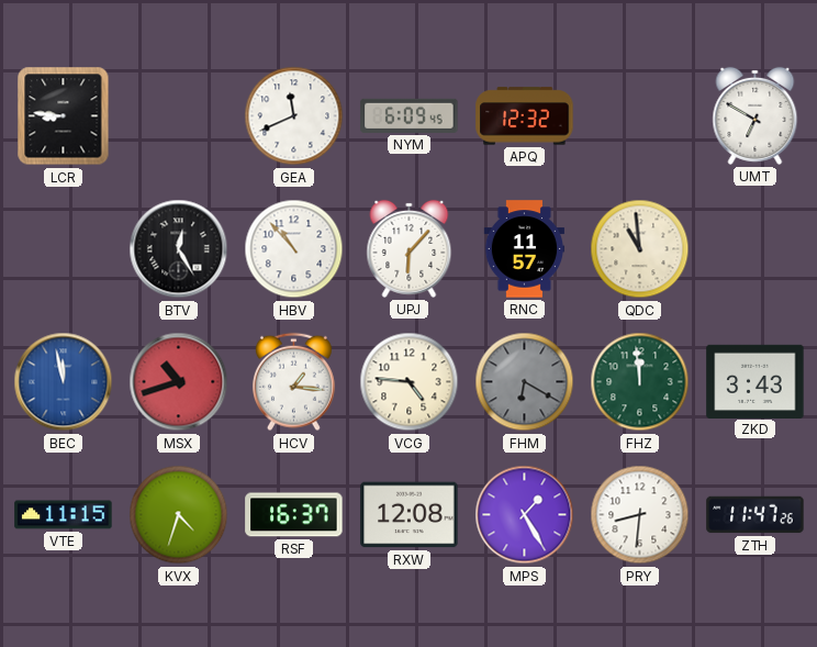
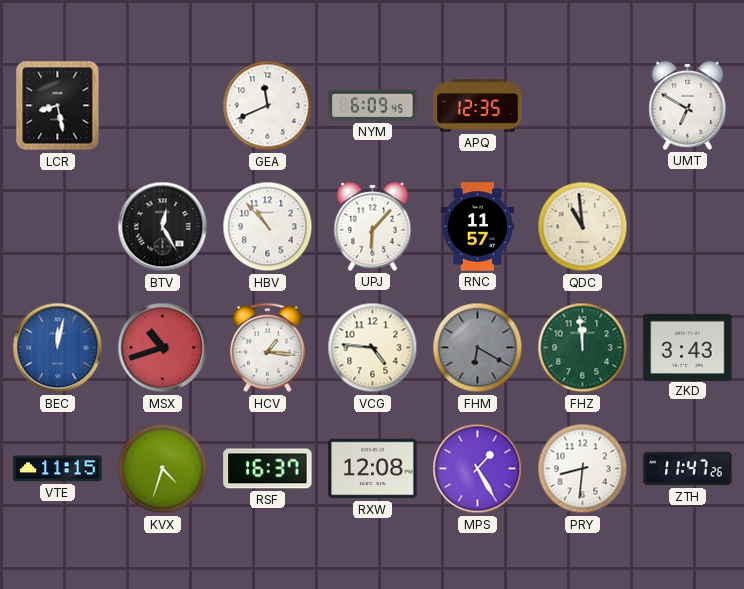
LCR: 8:46 -> 8:28 (58, 106)
APQ: 12:32 -> 12:35 (478, 106)
BEC: 11:58 -> 12:02 (58, 348)
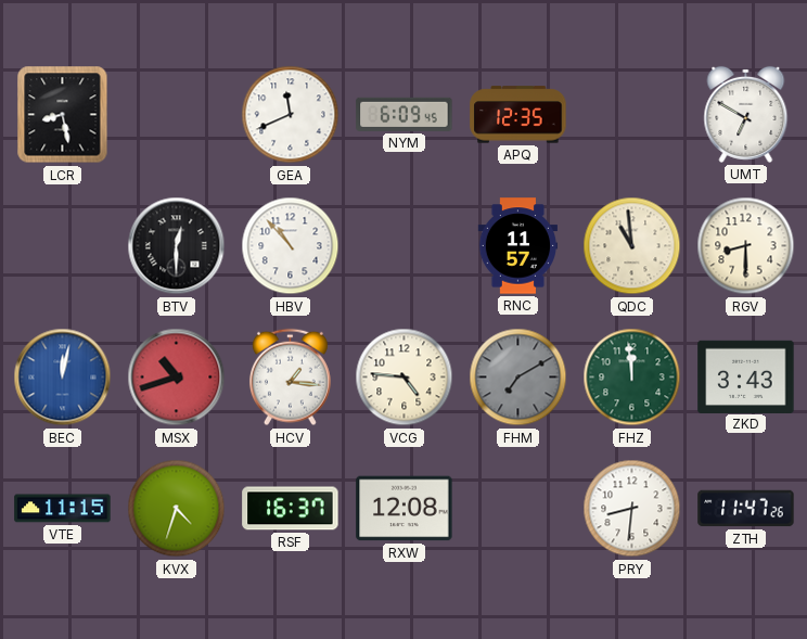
BTV: 12:25 -> 12:30 (177, 246)
UPJ: 6:07 -> none (373, 226)
RGV: none -> 8:30 (746, 246)
FHM: 6:20 -> 7:10 (518, 378)
MPS: 1:25 -> none (478, 469)
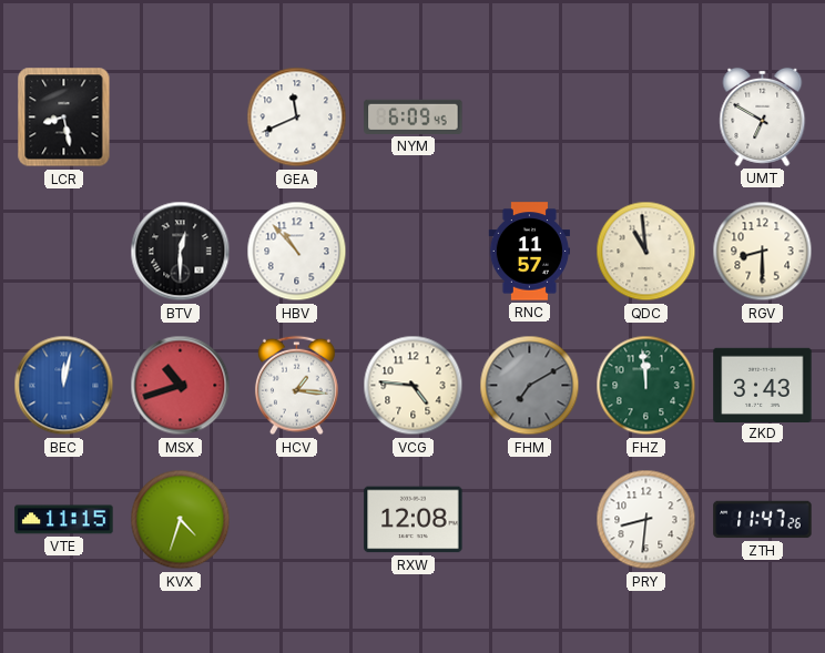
APQ: 12:35 -> none (518, 115)
RSF: 16:37 -> none (291, 509)
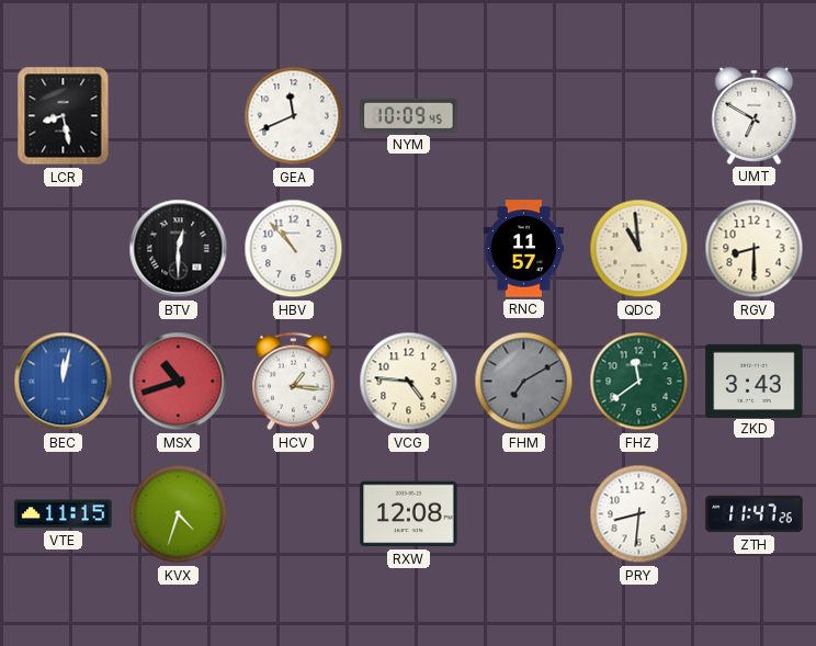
NYM: 6:09 -> 10:09 (409, 115)
FHZ: 11:59 -> 11:39 (639, 382)
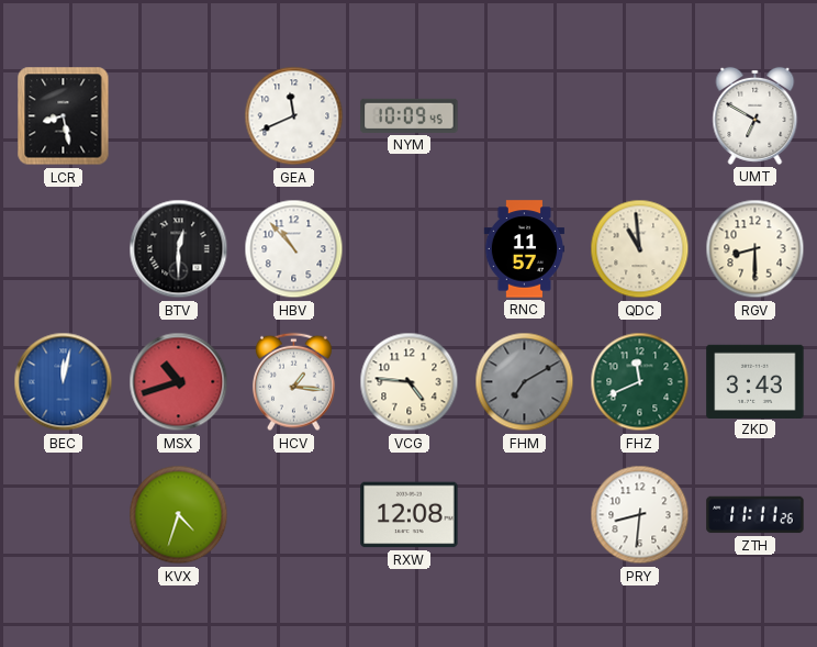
FHZ: 11:39 -> 11:41 (640, 382)
VTE: 11:15 -> none (64, 514)
ZTH: 11:47 -> 11:11 (756, 515)
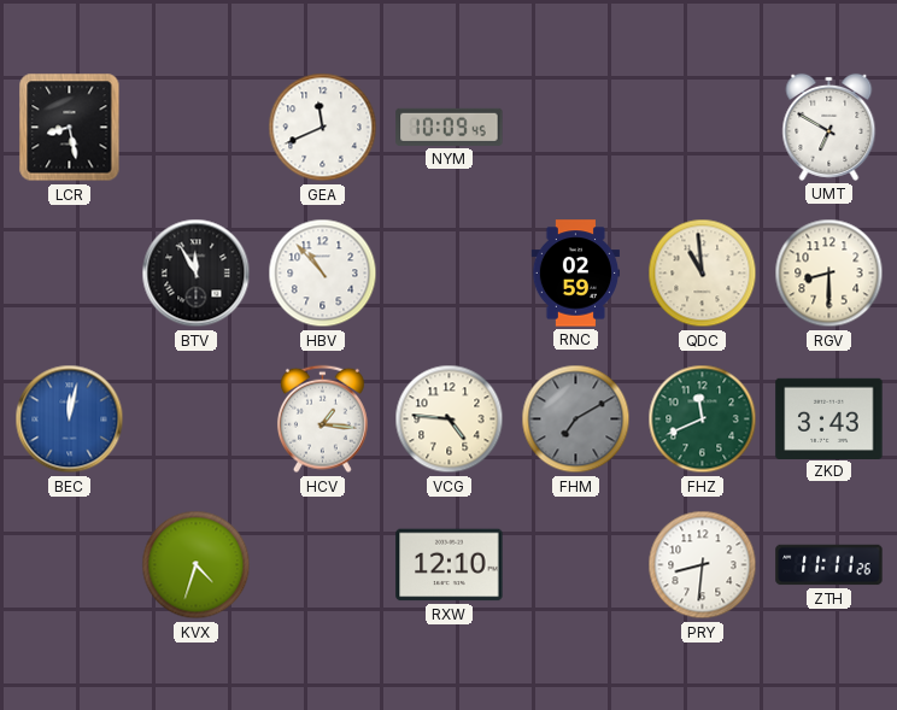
BTV: 12:30 -> 11:55 (197, 274)
RNC: 11:57 -> 02:59 (575, 274)
MSX: 10:42 -> none (179, 382)
RXW: 12:08 -> 12:10 (450, 565)
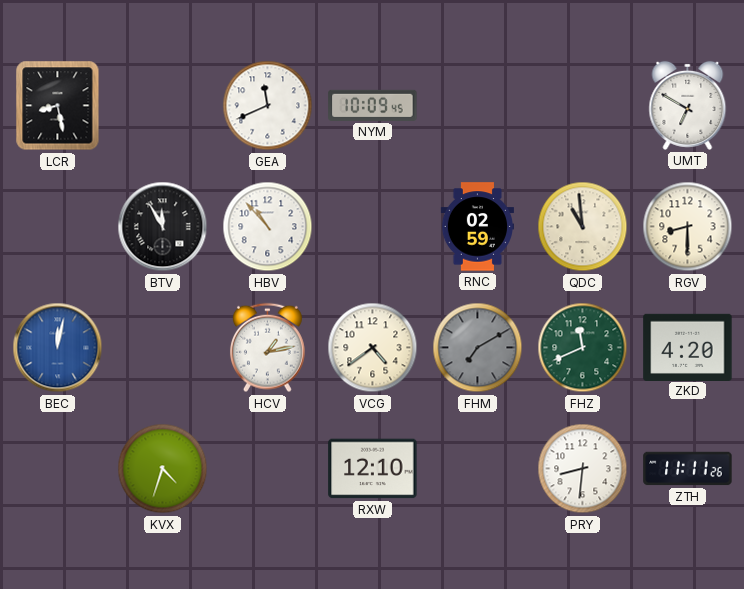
HCV: 1:16 -> 1:13 (268, 348)
VCG: 4:46 -> 4:39 (373, 348)
ZKD: 3:43 -> 4:20 (688, 347)
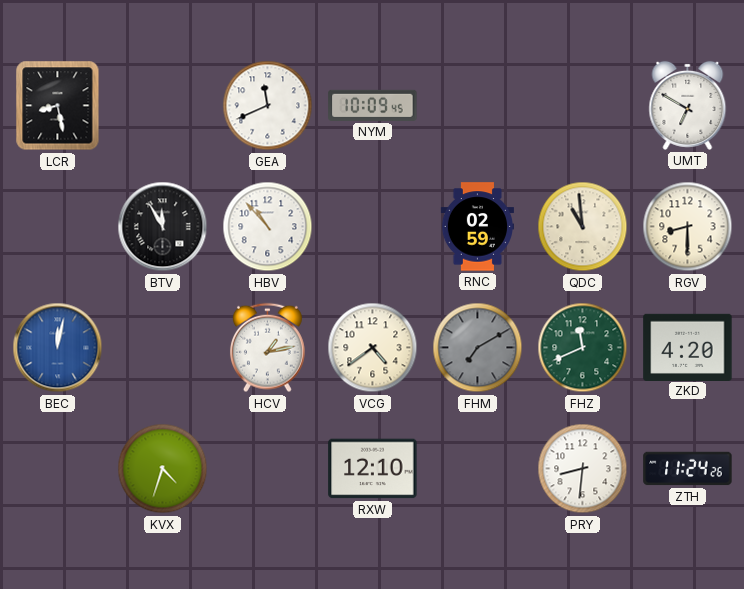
ZTH: 11:11 -> 11:24 (688, 469)
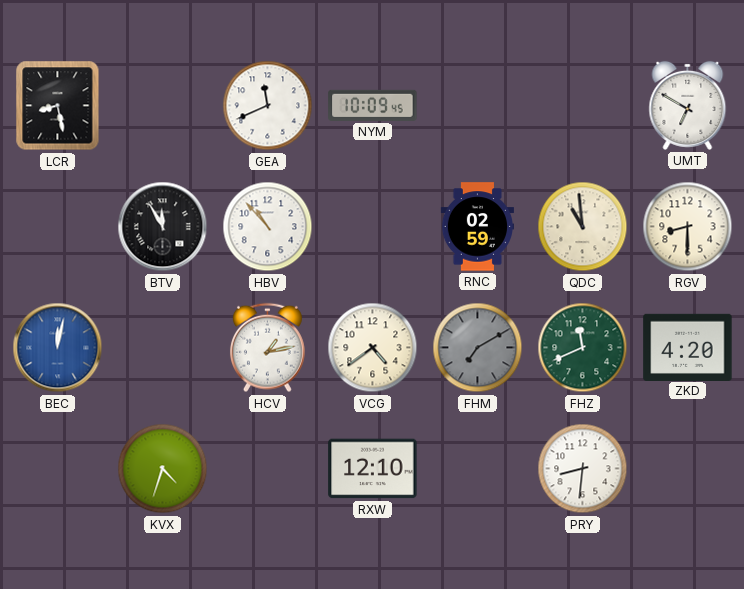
ZTH: 11:24 -> none (688, 469)
